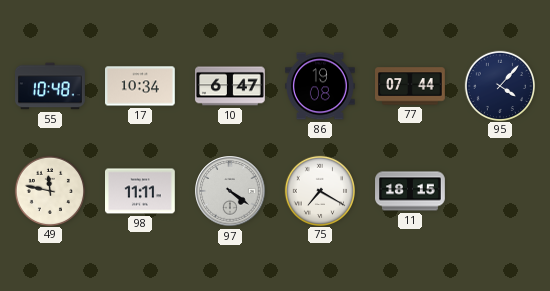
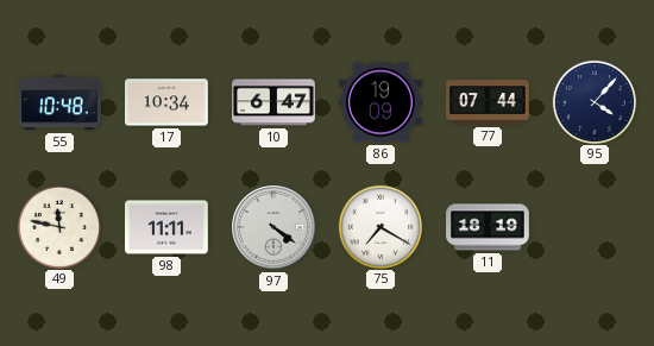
86: 19:08 -> 19:09 (382, 102)
11: 18:15 -> 18:19 (488, 227)
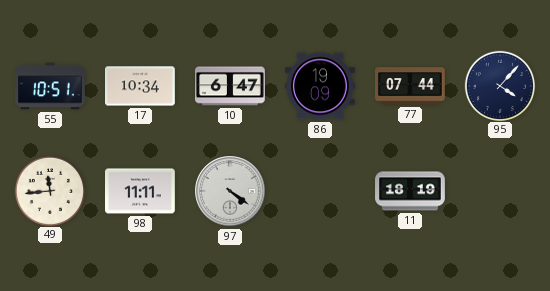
55: 10:48 -> 10:51 (51, 86)
49: 11:47 -> 11:44 (49, 190)
75: 7:20 -> none (379, 226)
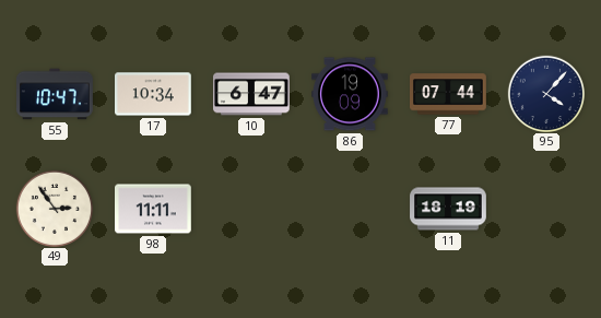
55: 10:51 -> 10:47 (56, 94)
49: 11:44 -> 2:54 (54, 208)
97: 4:21 -> none (230, 191)
